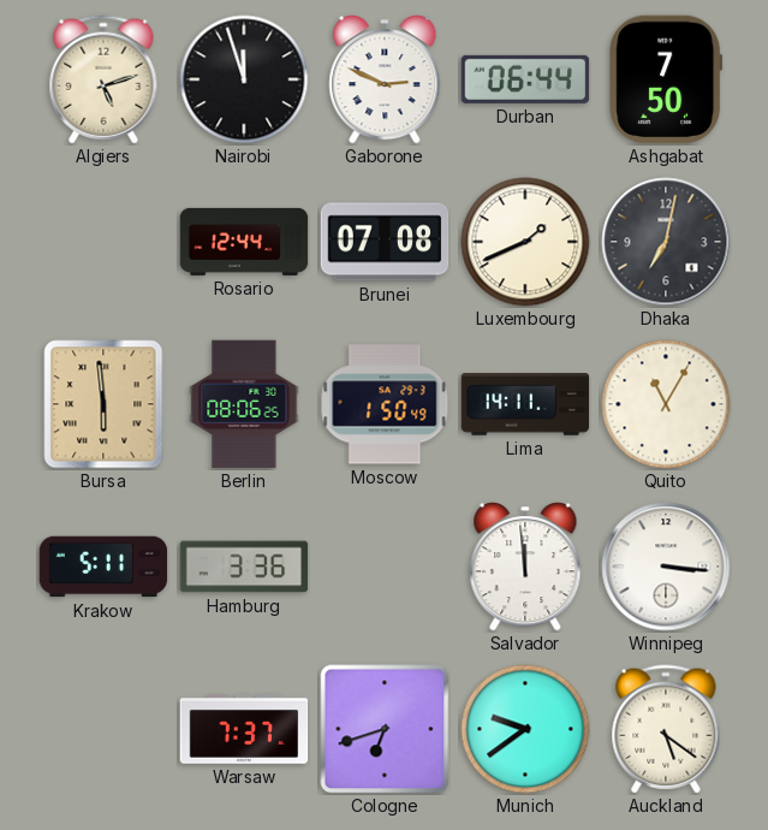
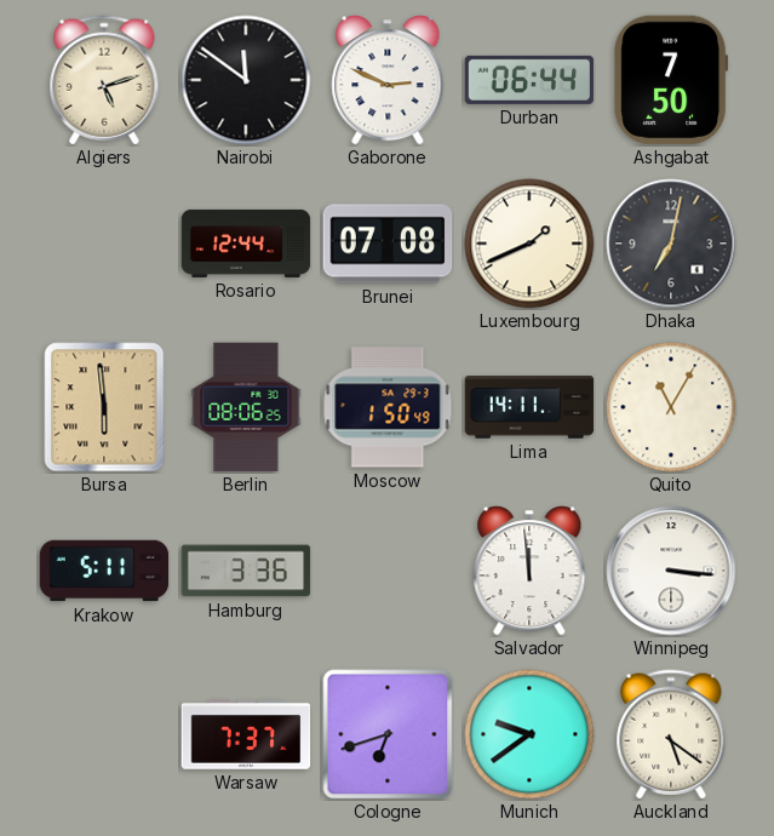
Nairobi: 11:57 -> 11:51 (246, 80)
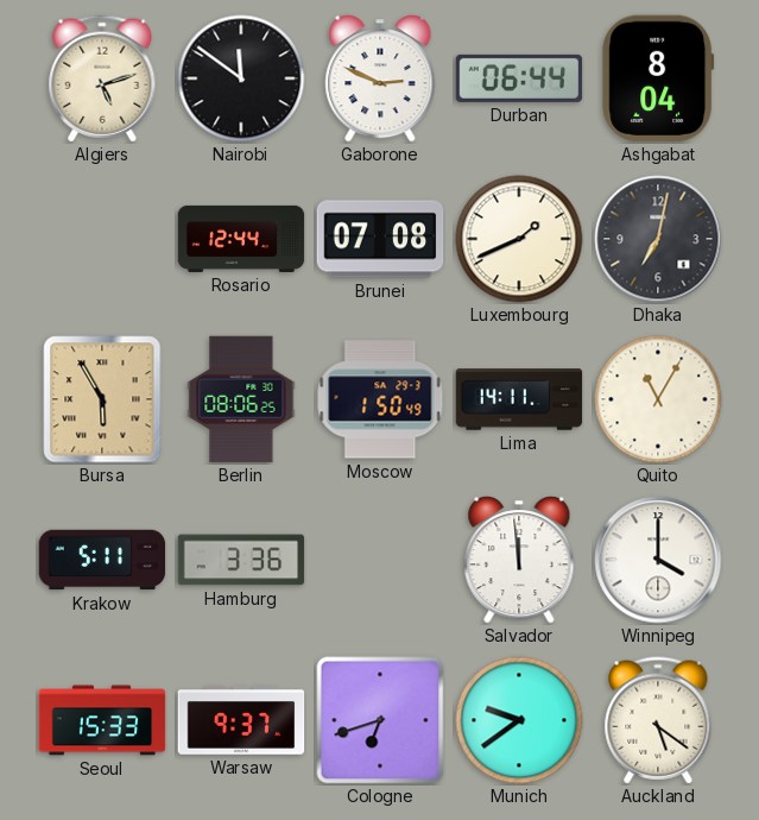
Ashgabat: 7:50 -> 8:04 (658, 78)
Bursa: 5:59 -> 5:55 (102, 399)
Winnipeg: 3:16 -> 4:00 (658, 560)
Seoul: none -> 15:33 (102, 720)
Warsaw: 7:37 -> 9:37 (241, 720)
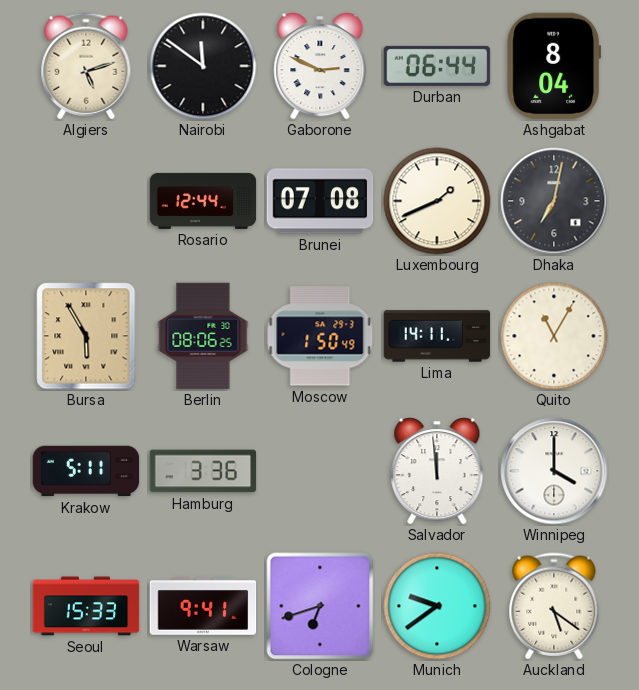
Warsaw: 9:37 -> 9:41 (203, 606)
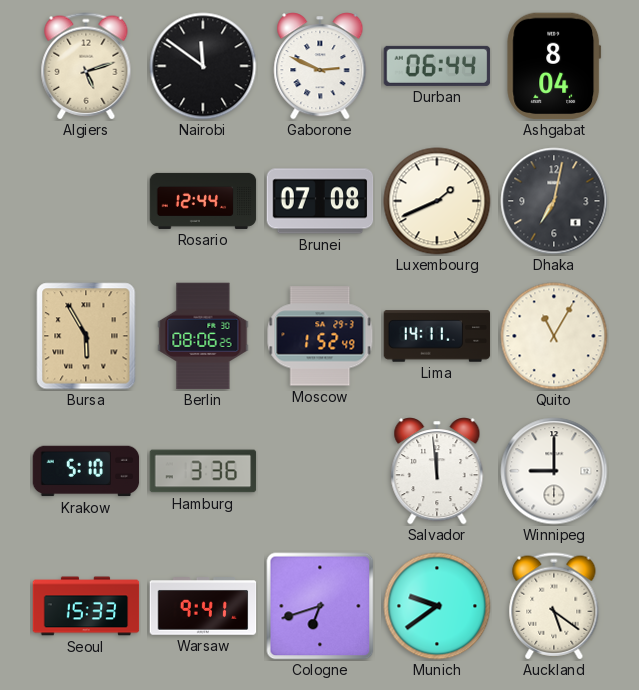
Moscow: 1:50 -> 1:52 (320, 336)
Krakow: 5:11 -> 5:10 (86, 471)
Winnipeg: 4:00 -> 9:00 (554, 471)
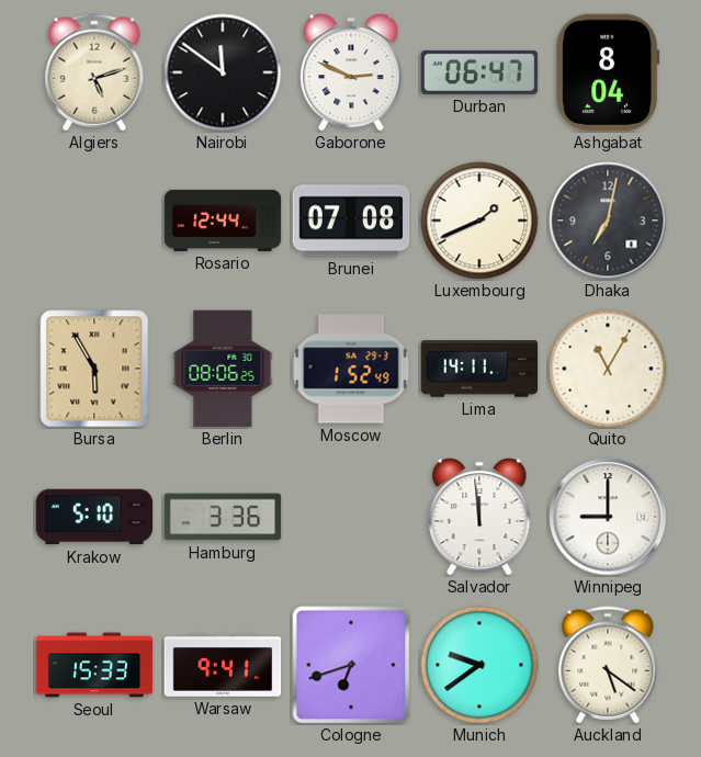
Durban: 06:44 -> 06:47 (479, 72)
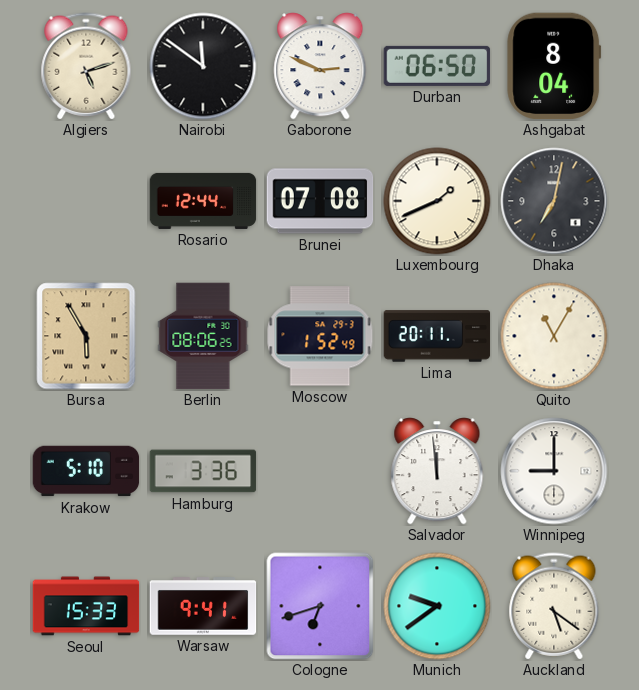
Durban: 06:47 -> 06:50 (437, 66)
Lima: 14:11 -> 20:11 (437, 336)
